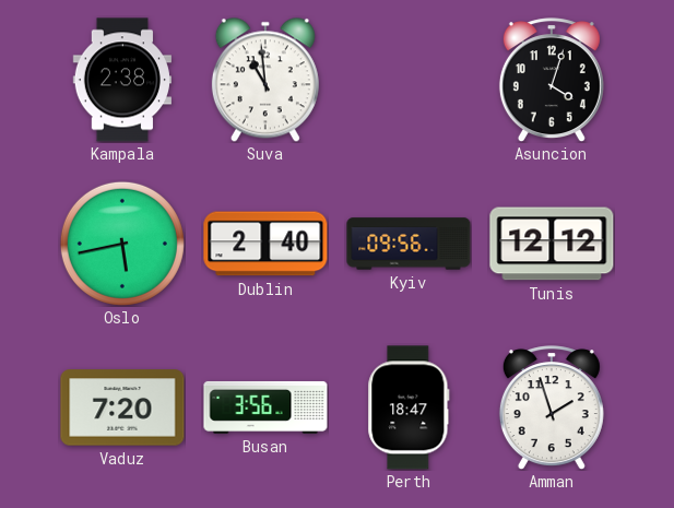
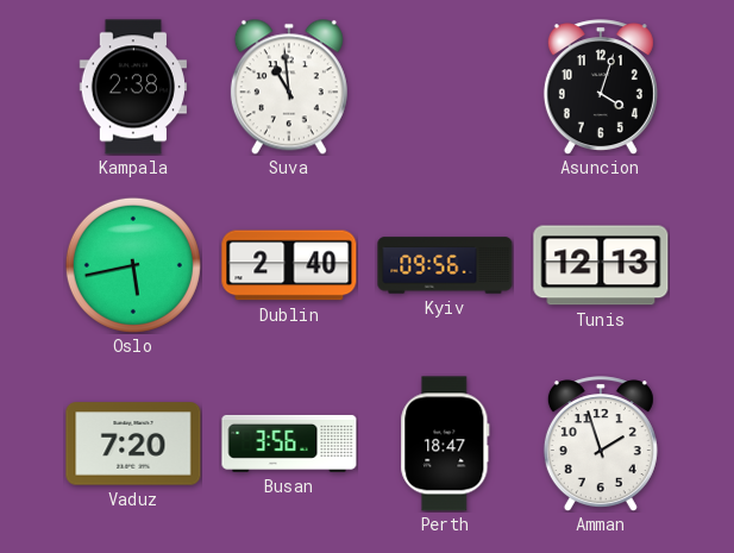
Tunis: 12:12 -> 12:13 (601, 265)
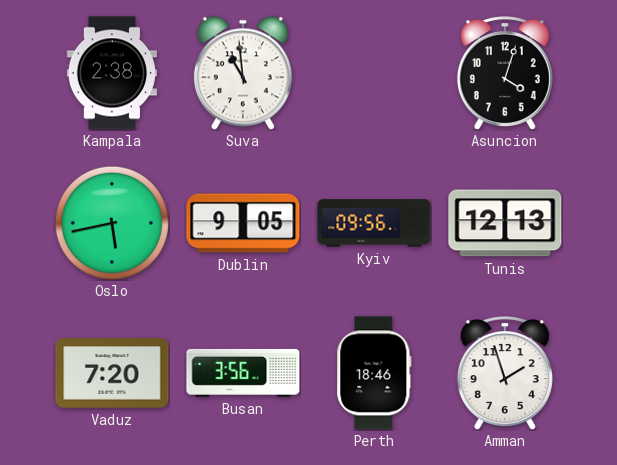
Dublin: 2:40 -> 9:05 (243, 223)
Perth: 18:47 -> 18:46 (374, 373)
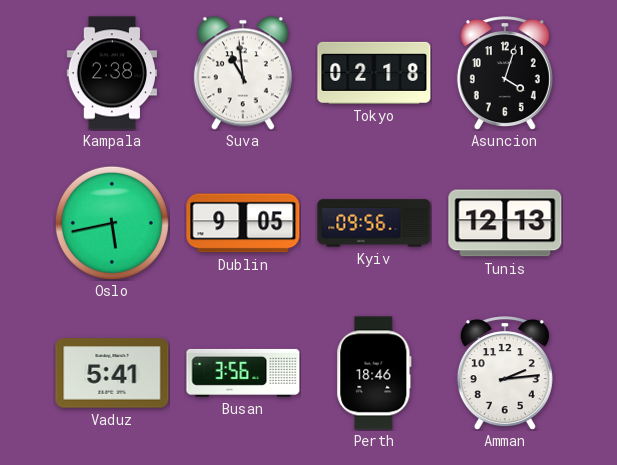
Tokyo: none -> 02:18 (374, 73)
Vaduz: 7:20 -> 5:41 (112, 373)
Amman: 1:57 -> 2:14 (505, 373)
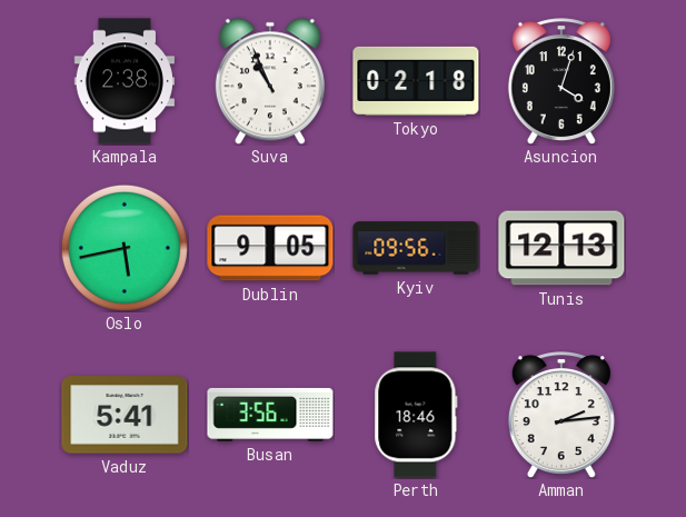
Suva: 10:59 -> 10:56 (270, 81)
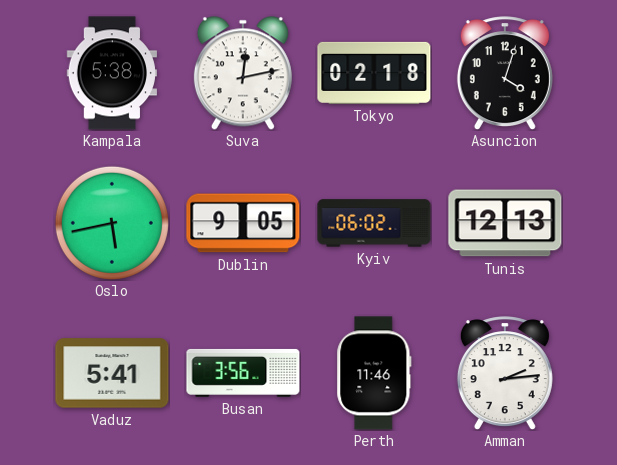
Kampala: 2:38 -> 5:38 (111, 73)
Suva: 10:56 -> 12:13 (243, 73)
Kyiv: 09:56 -> 06:02 (374, 223)
Perth: 18:46 -> 11:46 (374, 373)
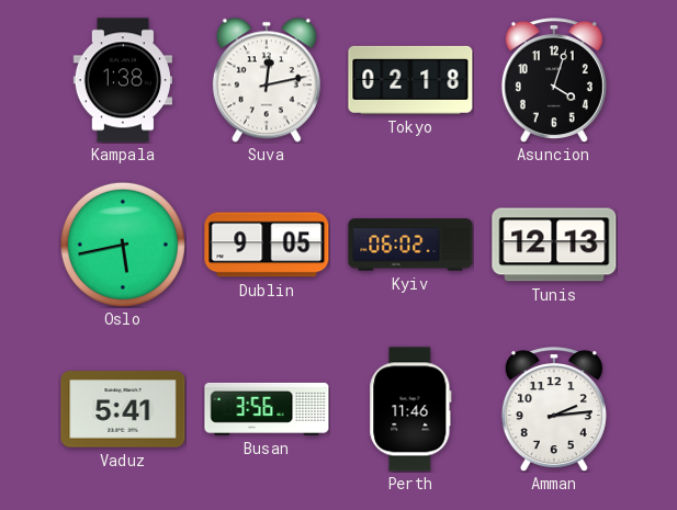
Kampala: 5:38 -> 1:38 (122, 80)
